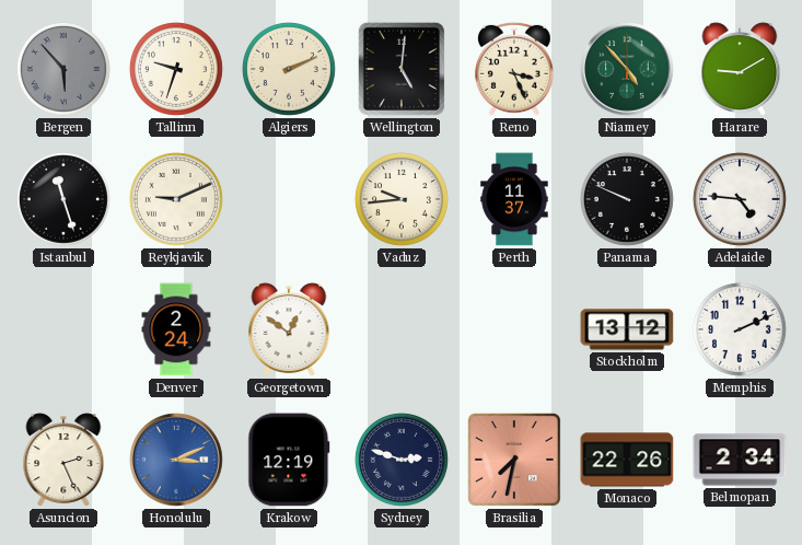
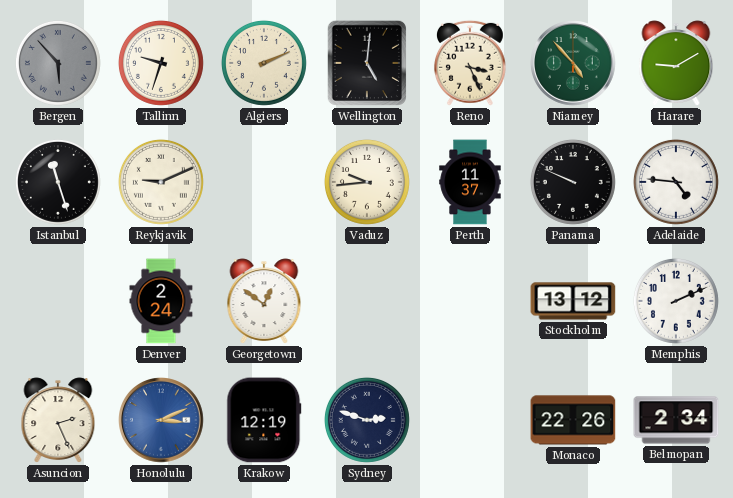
Brasilia: 7:32 -> none (514, 460)
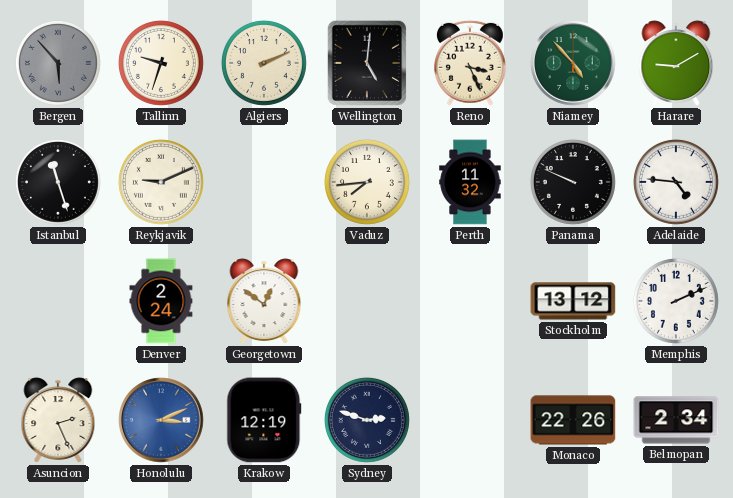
Vaduz: 9:44 -> 7:44 (367, 182)
Perth: 11:37 -> 11:32 (470, 182)
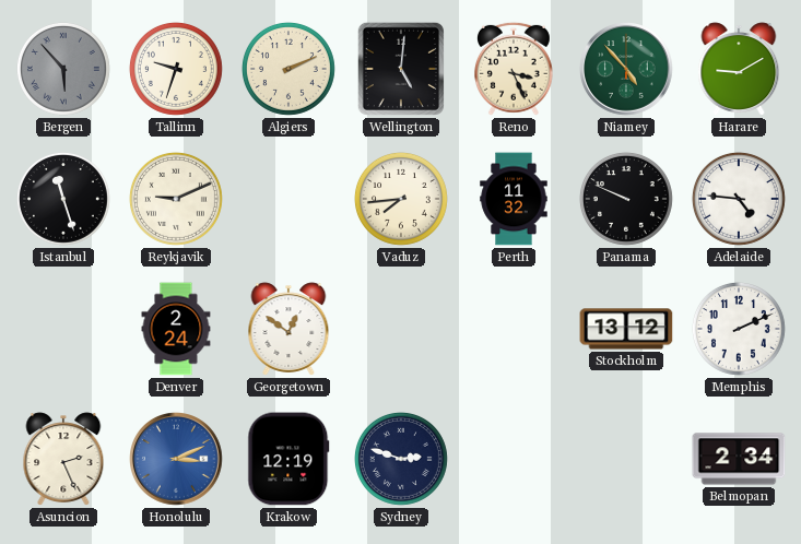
Monaco: 22:26 -> none (573, 420)
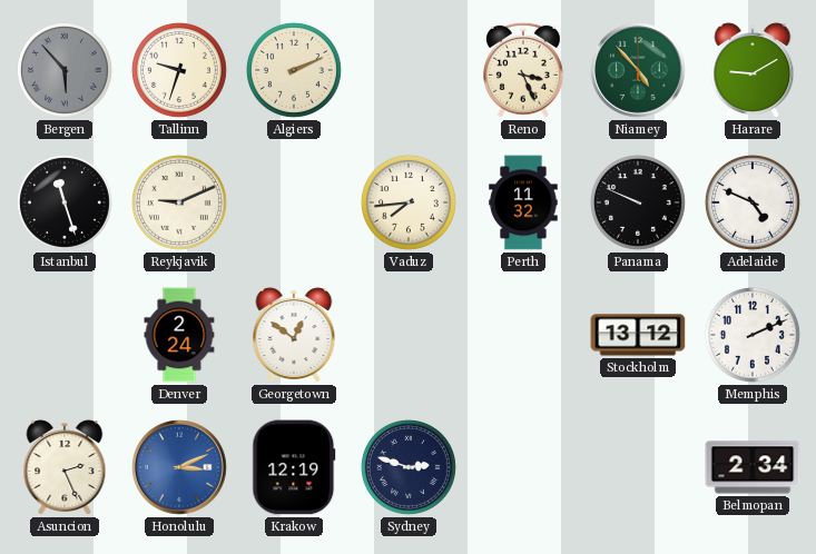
Wellington: 5:01 -> none (401, 69)
Adelaide: 4:46 -> 4:49 (753, 202)
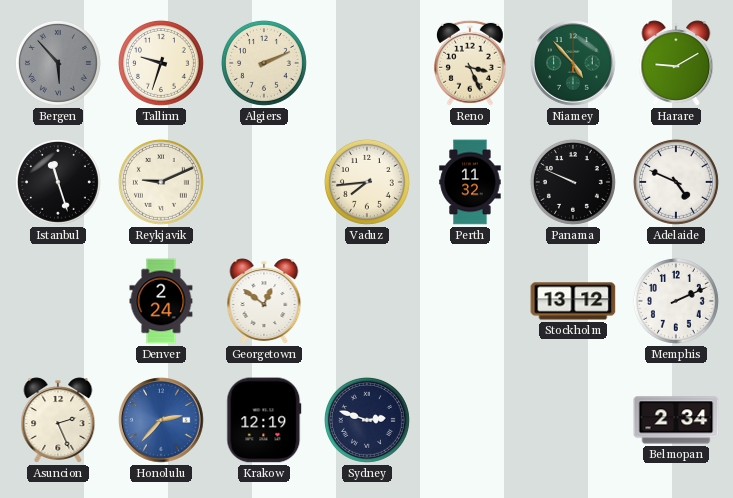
Honolulu: 3:11 -> 2:37 (162, 421)
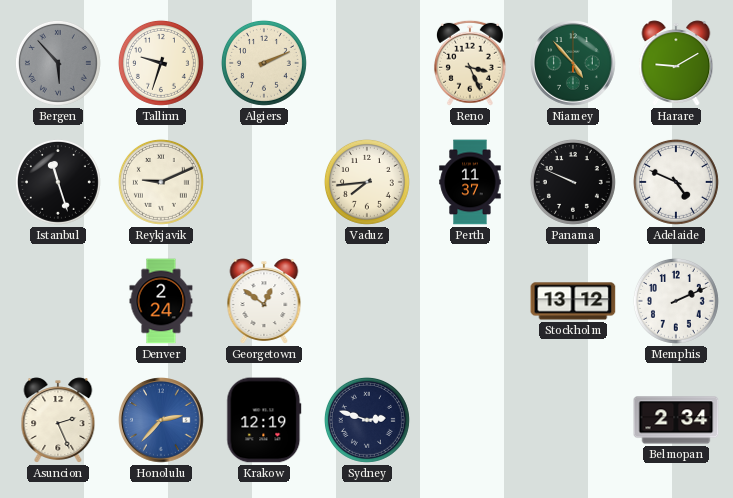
Perth: 11:32 -> 11:37 (470, 182)
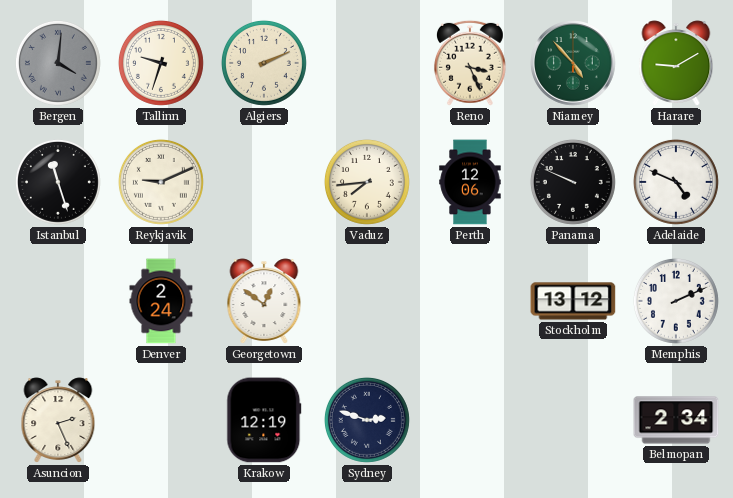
Bergen: 5:53 -> 4:01 (58, 63)
Perth: 11:37 -> 12:06 (470, 182)
Honolulu: 2:37 -> none (162, 421)
